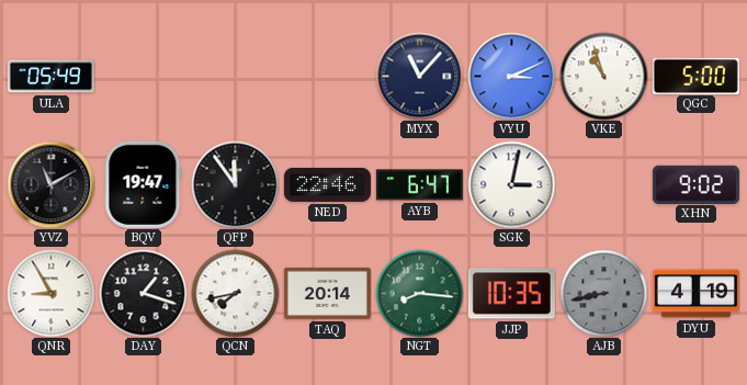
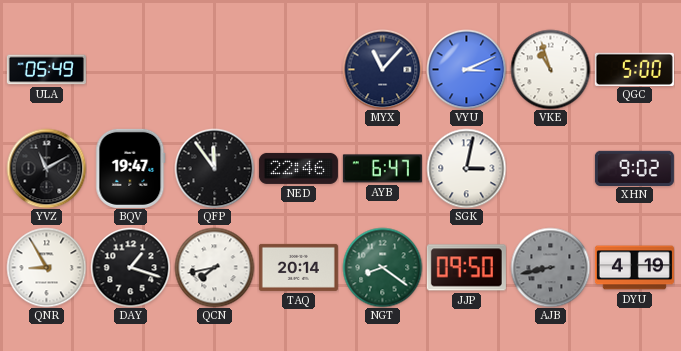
NGT: 8:16 -> 8:21 (382, 267)
JJP: 10:35 -> 09:50 (466, 268)
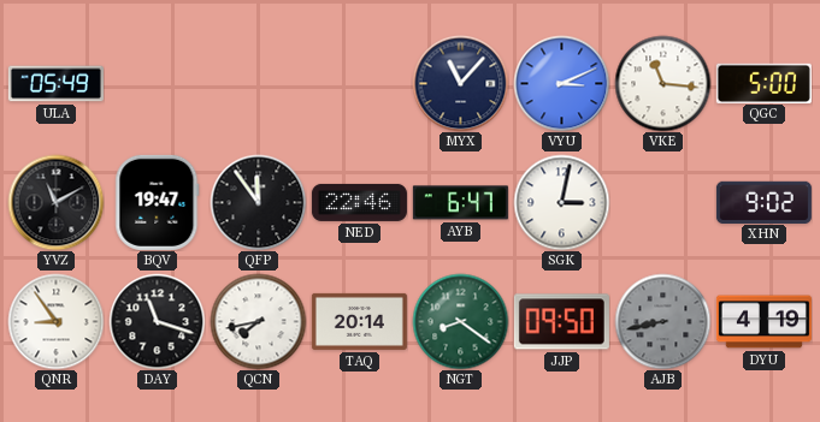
VKE: 10:57 -> 11:16 (662, 83)
QNR: 8:55 -> 8:54 (55, 321)
DAY: 1:18 -> 11:18 (157, 321)
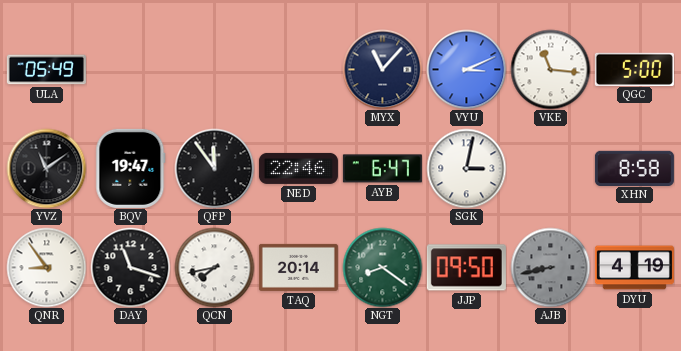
YVZ: 11:10 -> 11:09 (46, 168)
XHN: 9:02 -> 8:58 (634, 168)
